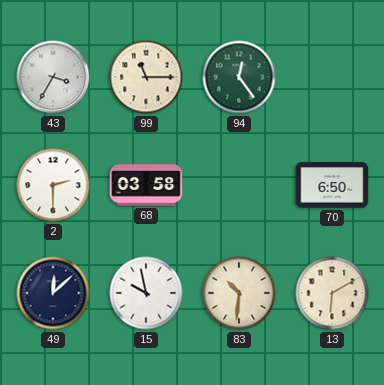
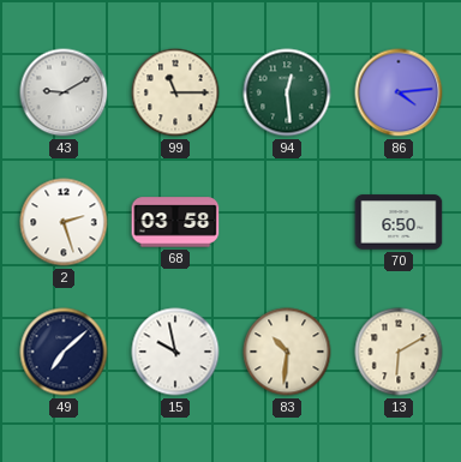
43: 3:35 -> 9:10 (64, 92)
94: 12:24 -> 12:29 (287, 92)
86: none -> 4:14 (399, 92)
2: 2:30 -> 2:27 (64, 222)
49: 12:08 -> 7:08 (64, 352)
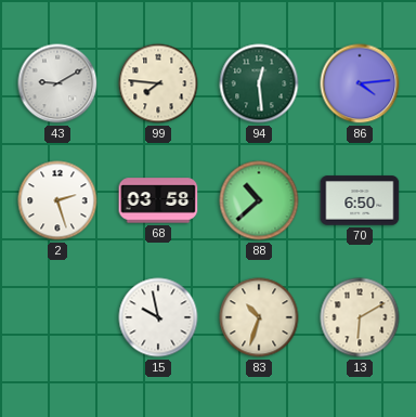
99: 11:15 -> 7:46 (158, 83)
88: none -> 10:38 (259, 200)
49: 7:08 -> none (64, 352)
83: 10:31 -> 10:33 (259, 317)
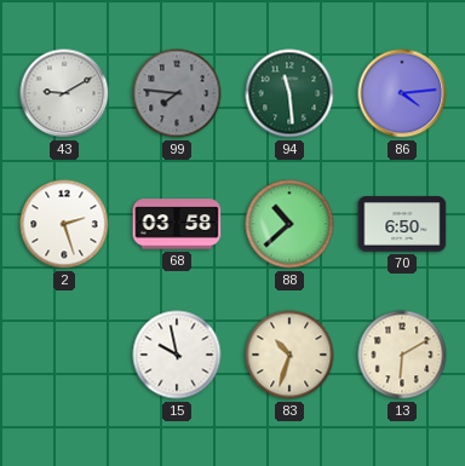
99 dial: cream -> grey (177, 93)
94: 12:29 -> 11:29 (289, 93)
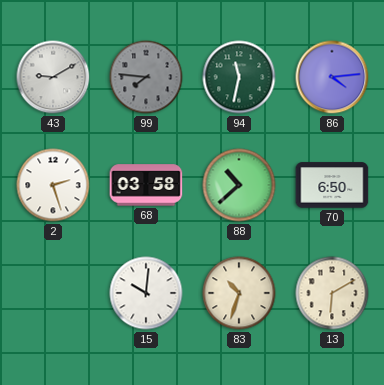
94: 11:29 -> 11:32 (239, 77)
15: 9:58 -> 10:01 (146, 293)
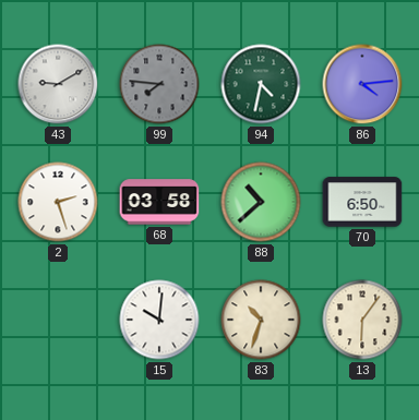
94: 11:32 -> 4:32 (261, 84)
13: 6:10 -> 6:06 (362, 320)
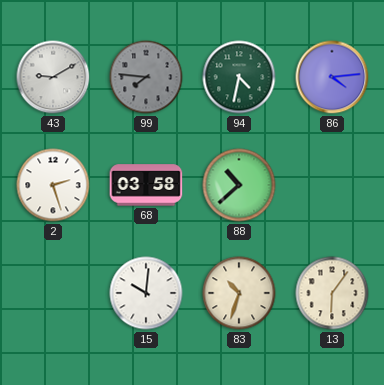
70: 6:50 -> none (362, 202)
